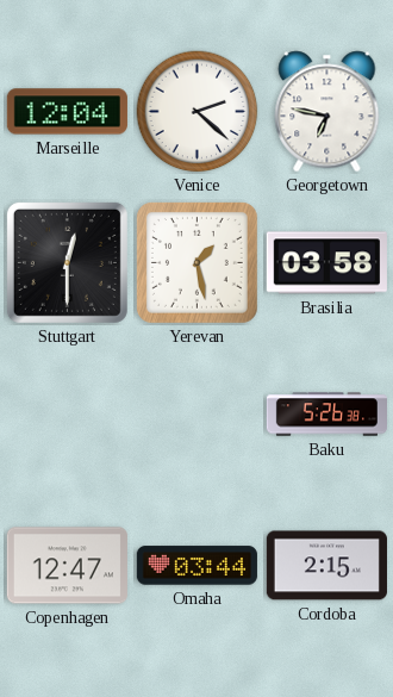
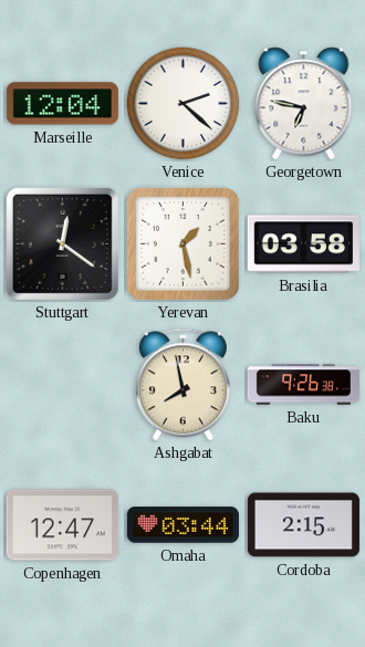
Stuttgart: 12:30 -> 12:21 (62, 243)
Ashgabat: none -> 7:58 (182, 385)
Baku: 5:26 -> 9:26 (303, 385)
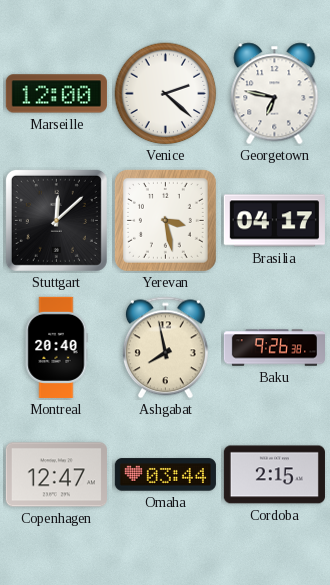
Marseille: 12:04 -> 12:00 (56, 94)
Stuttgart: 12:21 -> 12:08 (56, 220)
Yerevan: 1:28 -> 3:28 (165, 220)
Brasilia: 03:58 -> 04:17 (274, 221)
Montreal: none -> 20:40 (56, 347)
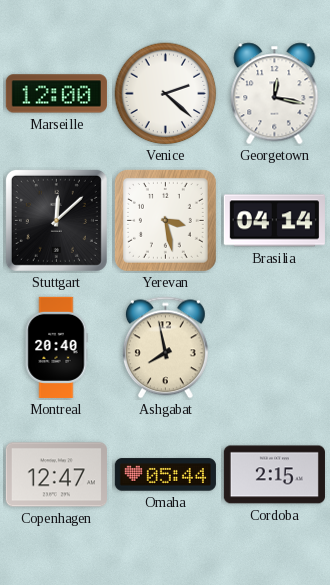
Georgetown: 6:47 -> 12:17 (275, 94)
Brasilia: 04:17 -> 04:14 (274, 221)
Baku: 9:26 -> none (274, 348)
Omaha: 03:44 -> 05:44 (165, 475)
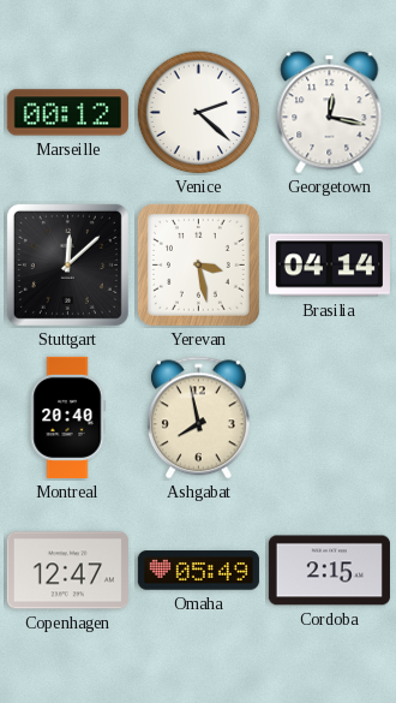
Marseille: 12:00 -> 00:12 (67, 113)
Omaha: 05:44 -> 05:49 (198, 571)
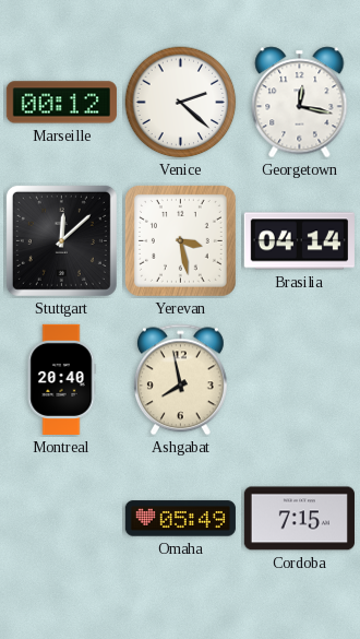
Copenhagen: 12:47 -> none (67, 571)
Cordoba: 2:15 -> 7:15 (299, 519)
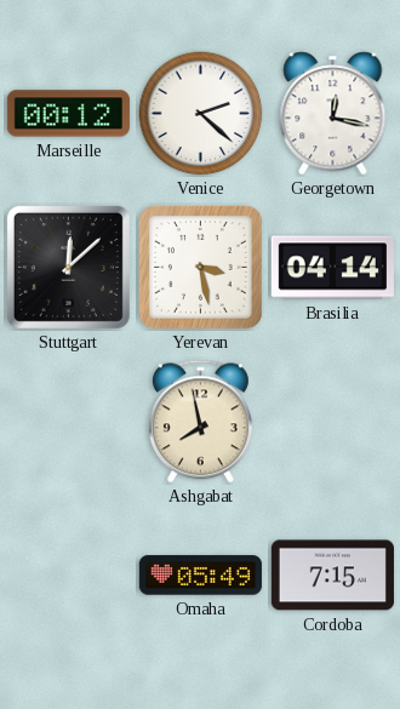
Montreal: 20:40 -> none (61, 379)
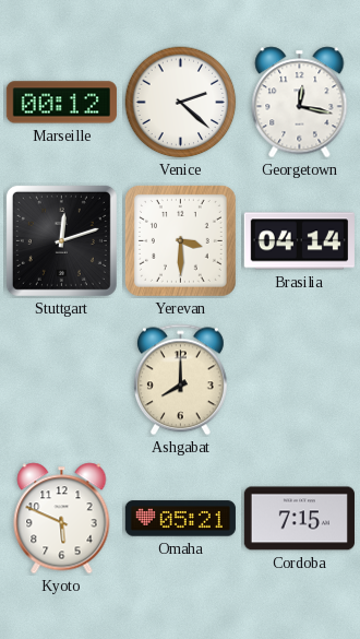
Stuttgart: 12:08 -> 12:12 (61, 240)
Yerevan: 3:28 -> 3:30 (180, 240)
Ashgabat: 7:58 -> 8:00 (180, 380)
Kyoto: none -> 5:49 (62, 519)
Omaha: 05:49 -> 05:21 (180, 519)
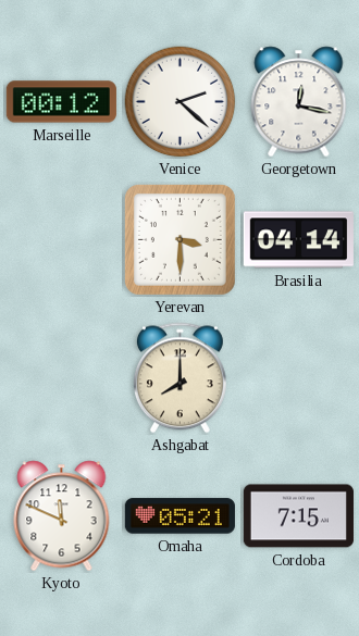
Stuttgart: 12:12 -> none (61, 240)
Kyoto: 5:49 -> 11:49 (62, 516)
